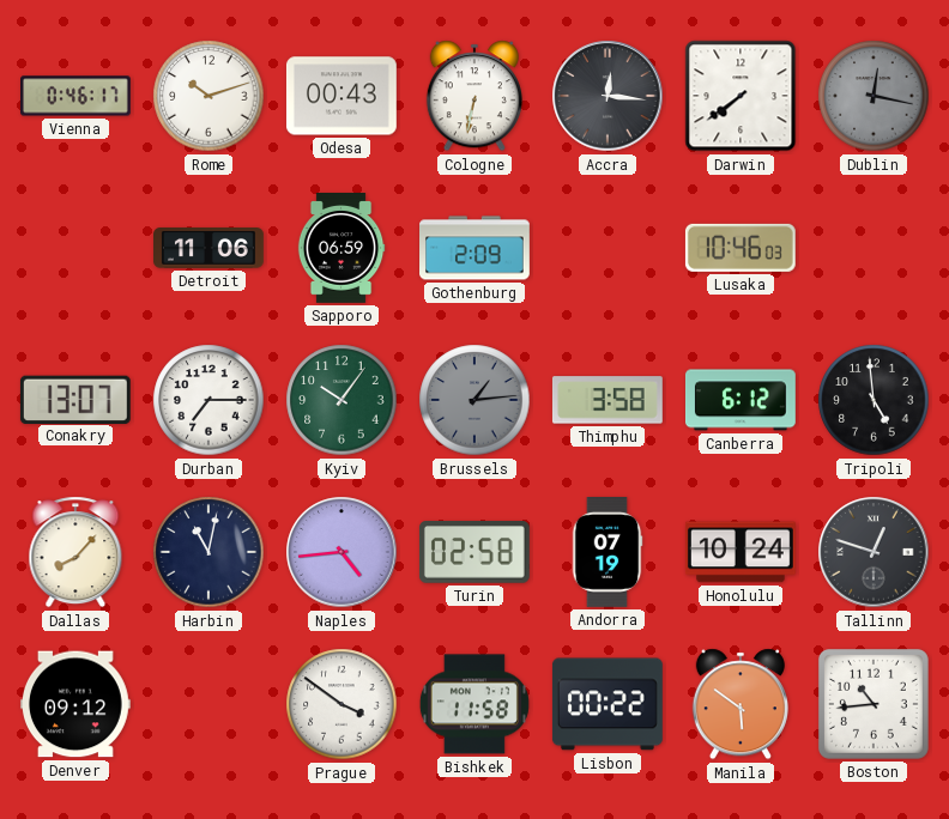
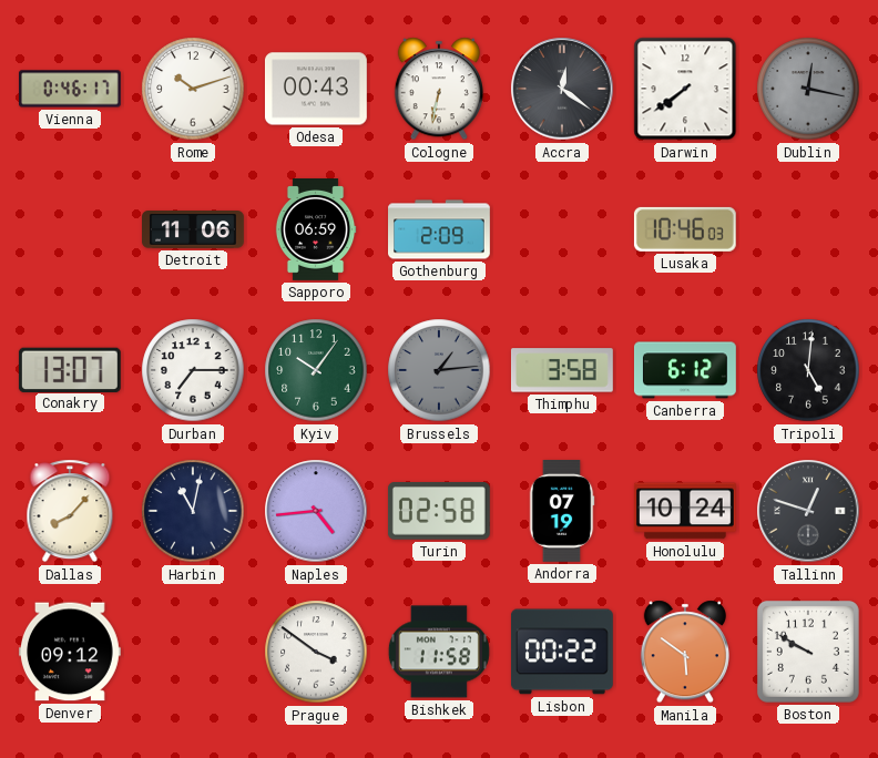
Accra: 12:16 -> 12:21 (562, 89)
Tripoli: 4:59 -> 5:01 (808, 370)
Boston: 10:44 -> 9:50 (808, 652)
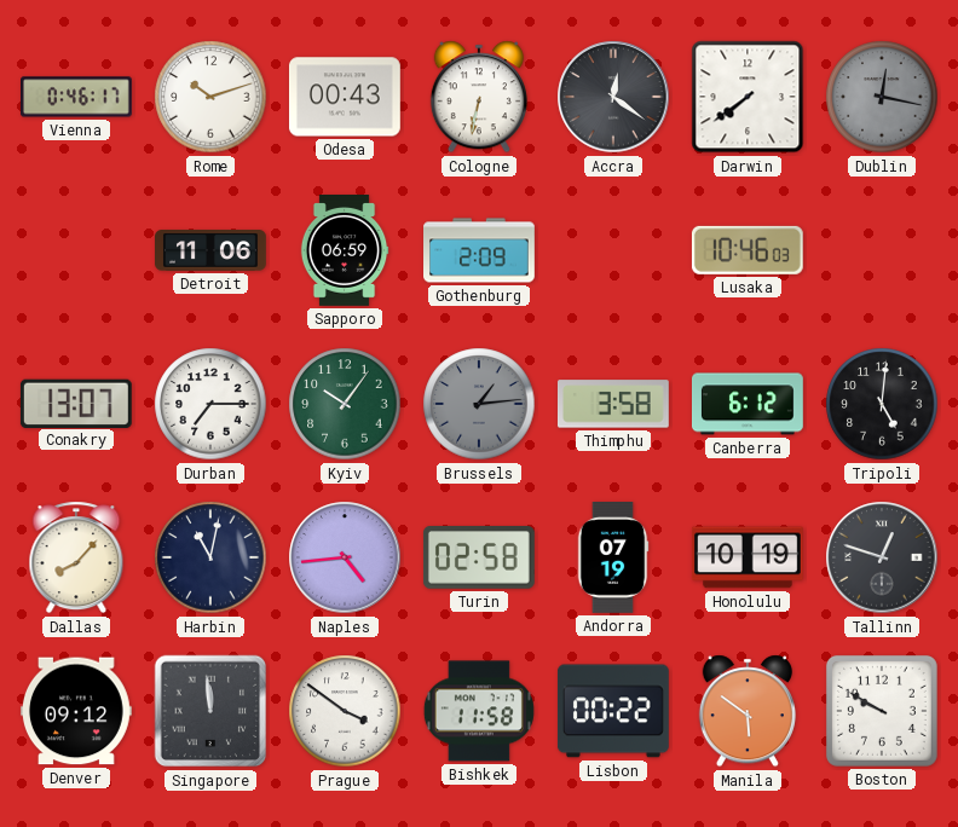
Honolulu: 10:24 -> 10:19 (748, 557)
Singapore: none -> 11:59 (210, 711)
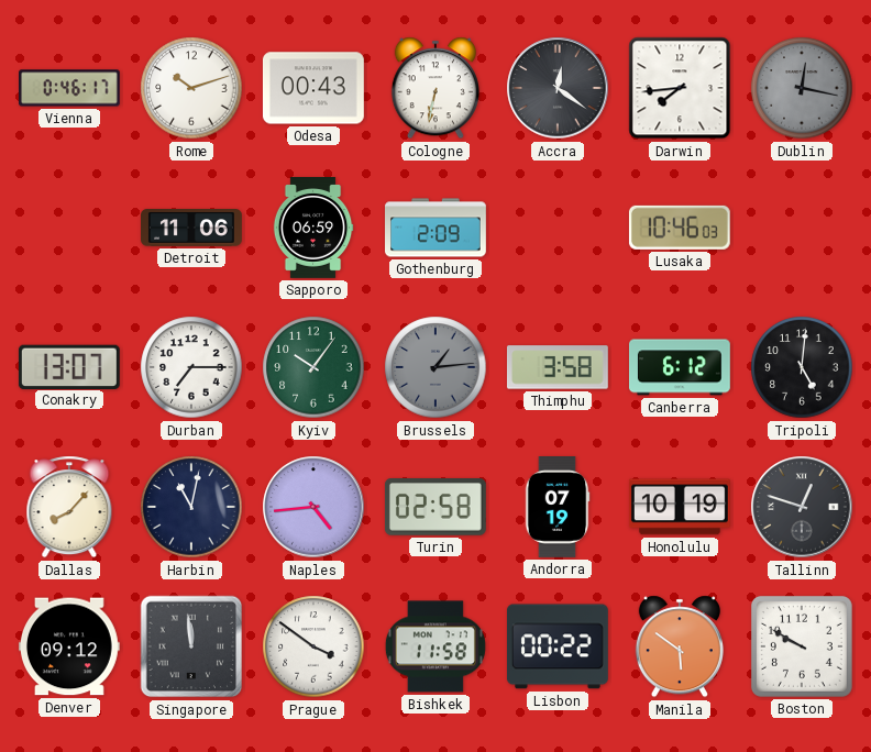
Darwin: 7:39 -> 7:44 (680, 88)
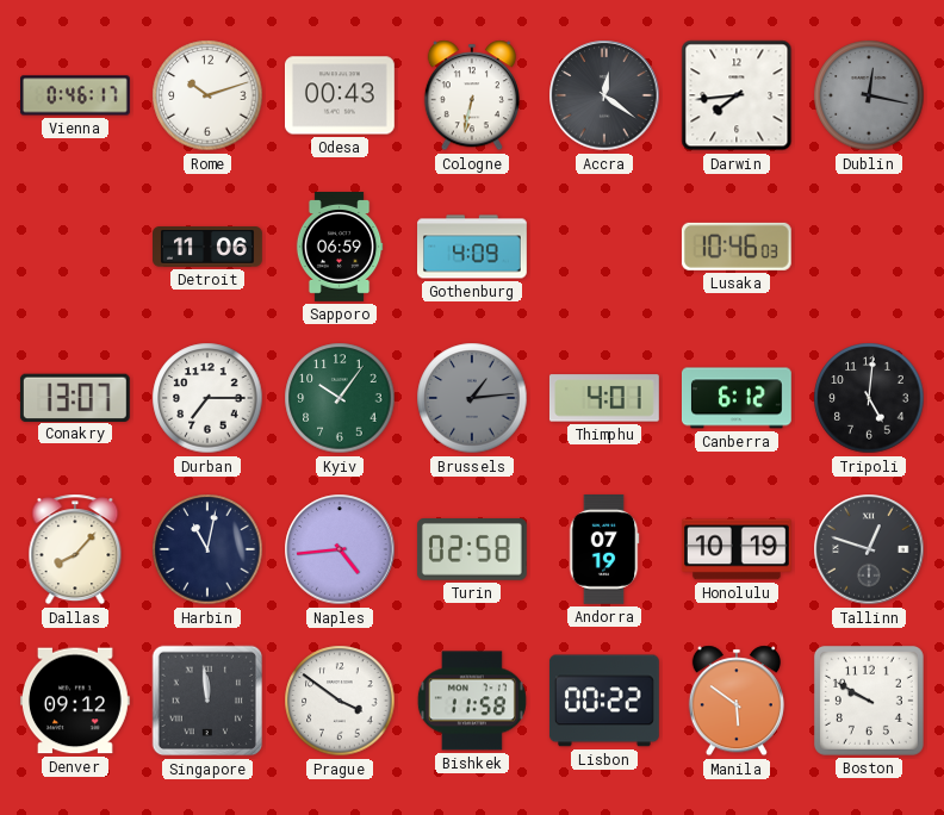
Gothenburg: 2:09 -> 4:09 (473, 247)
Thimphu: 3:58 -> 4:01 (604, 398)
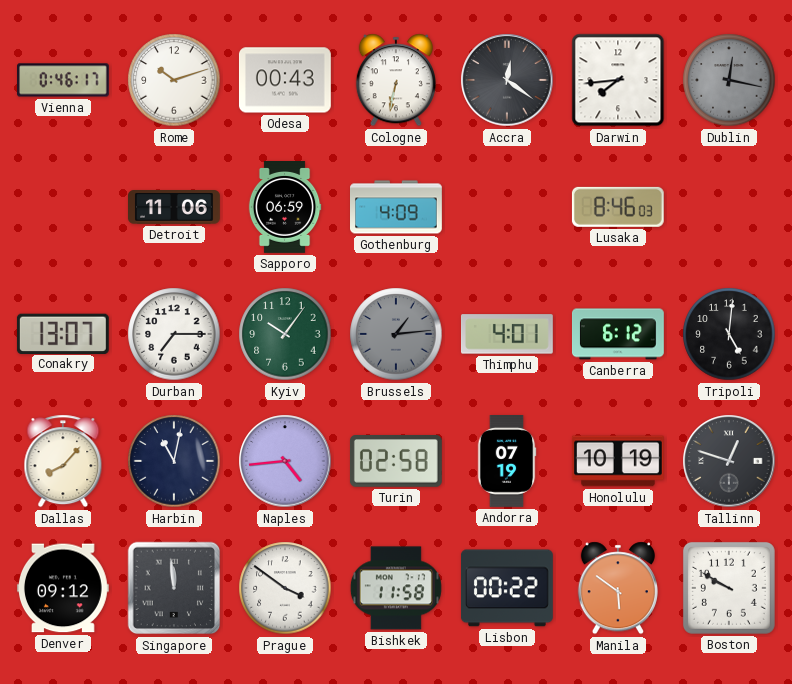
Lusaka: 10:46 -> 8:46 (618, 207)
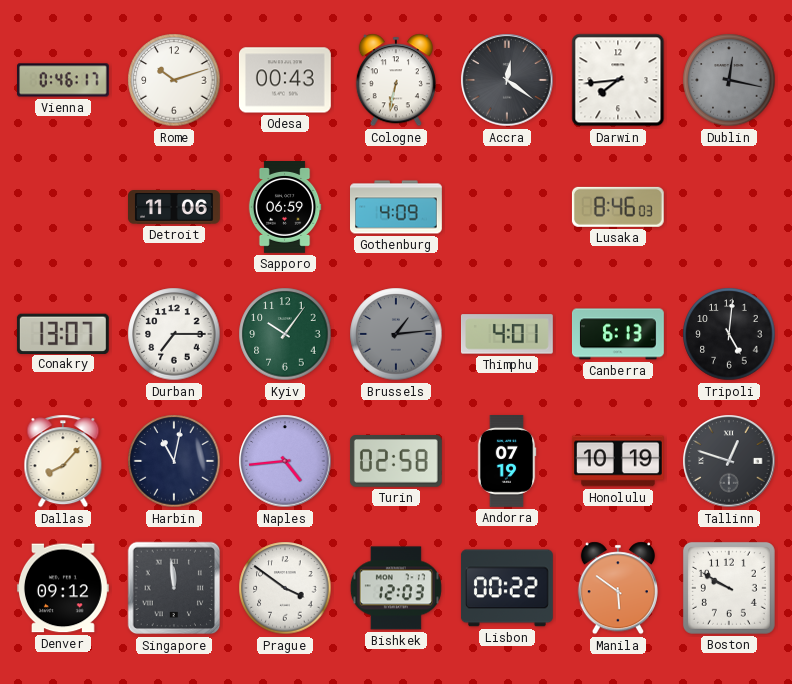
Canberra: 6:12 -> 6:13 (618, 334)
Bishkek: 11:58 -> 12:03 (396, 588)
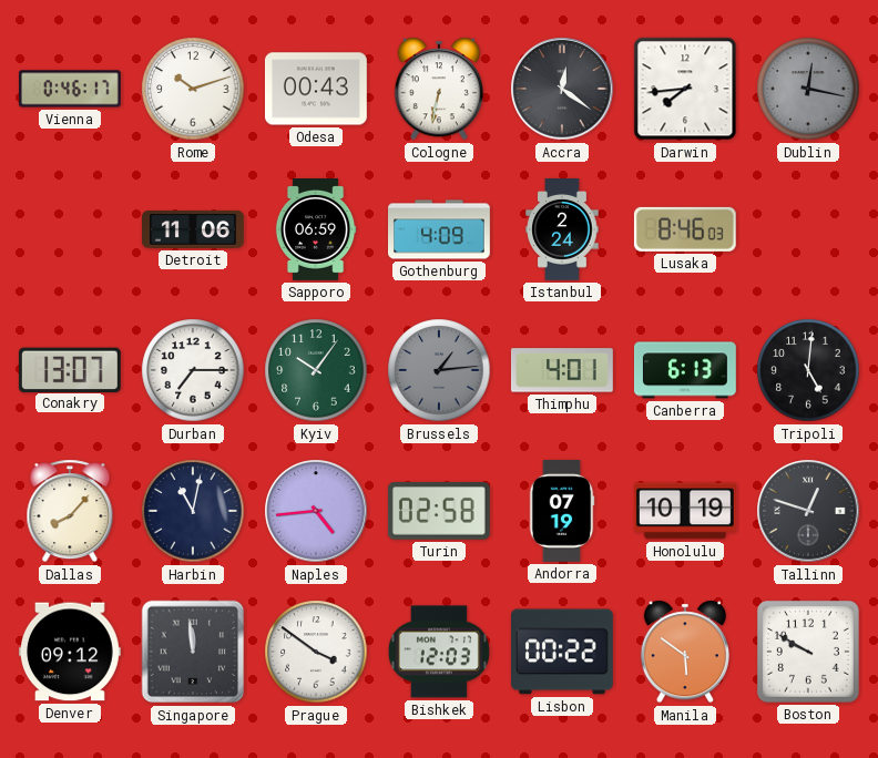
Istanbul: none -> 2:24 (562, 231)
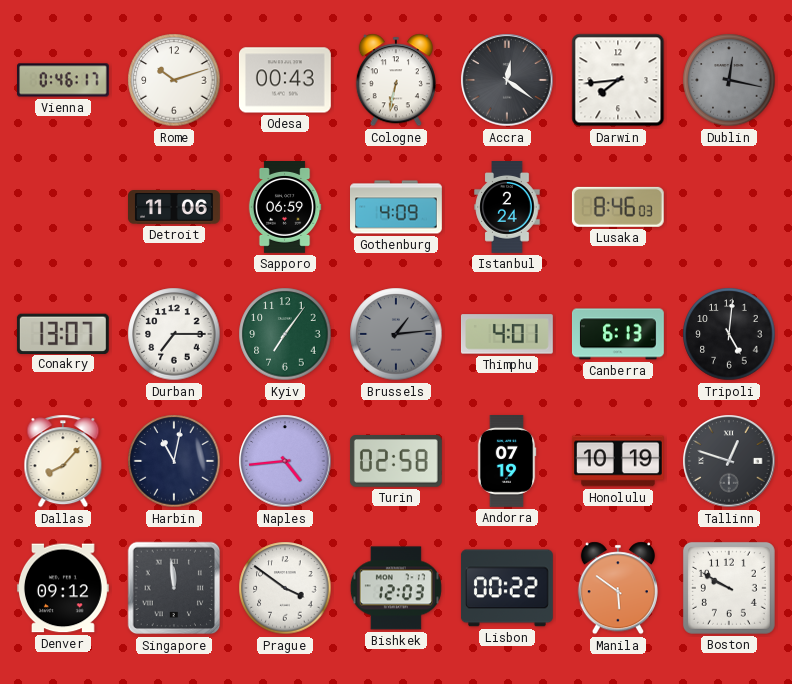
Kyiv: 10:06 -> 7:06 (285, 334)
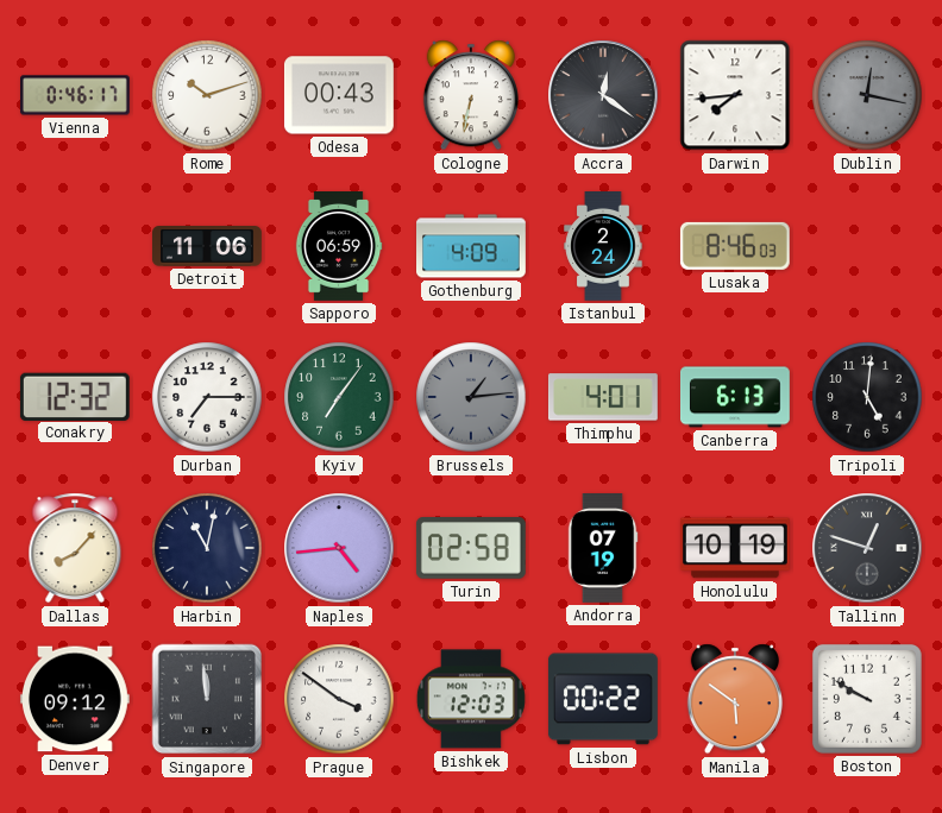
Conakry: 13:07 -> 12:32 (75, 396)
